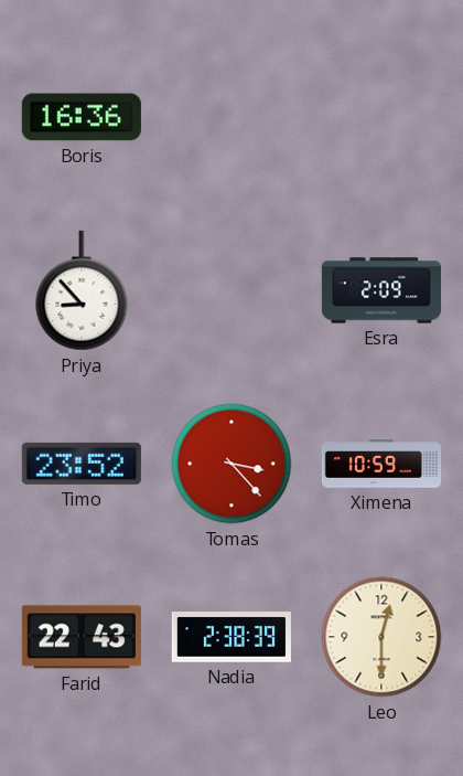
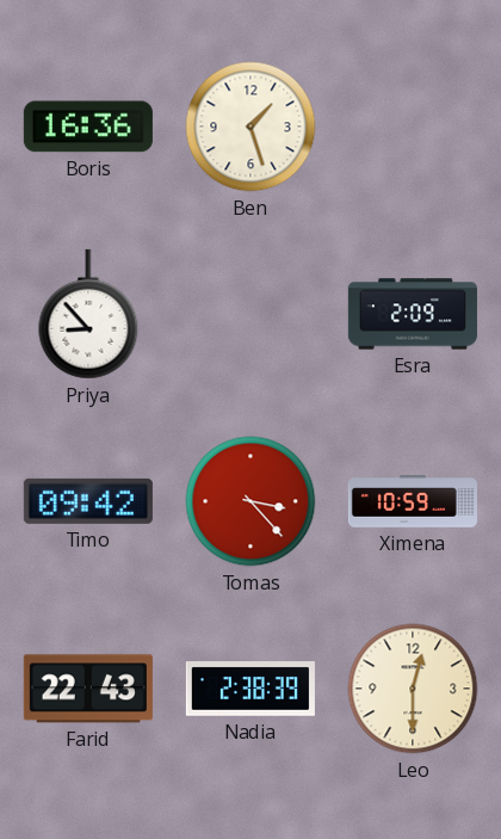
Ben: none -> 1:27 (250, 127)
Timo: 23:52 -> 09:42 (88, 501)
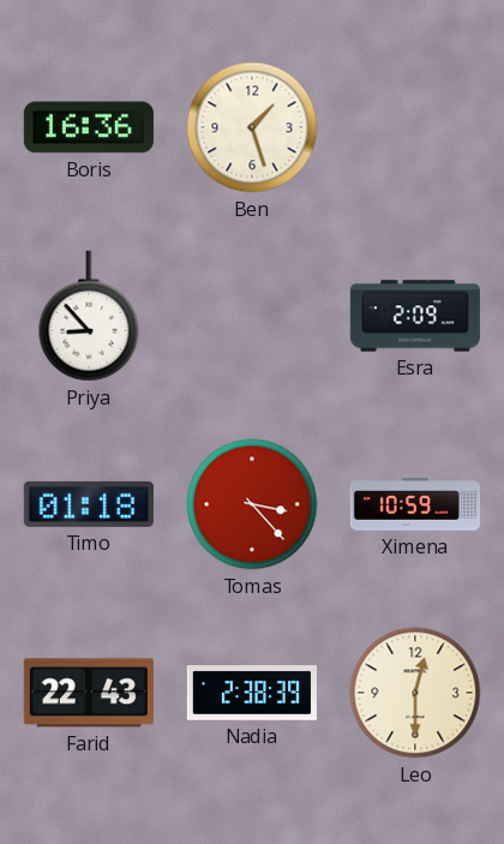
Timo: 09:42 -> 01:18 (89, 504)
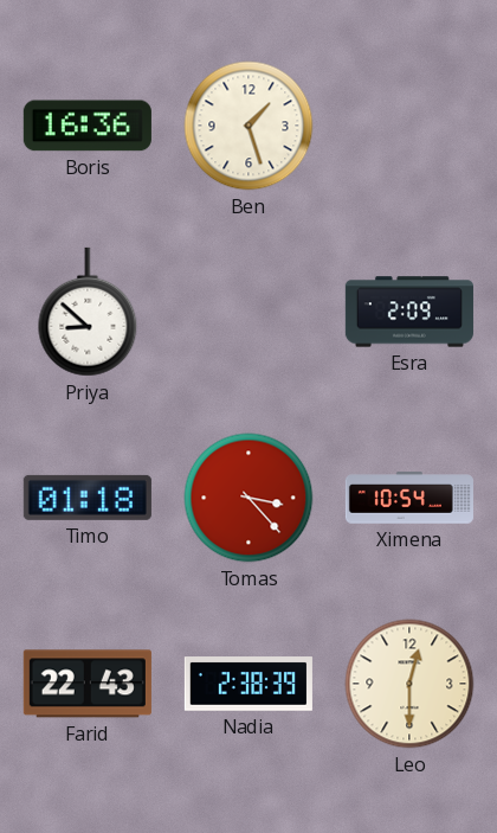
Priya: 8:53 -> 8:52 (88, 312)
Ximena: 10:59 -> 10:54 (409, 498)
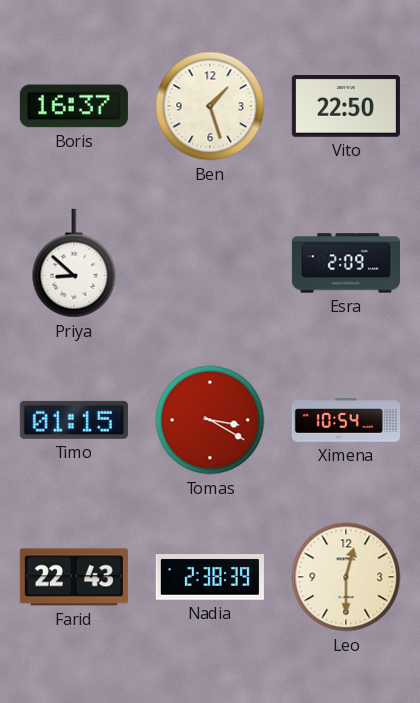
Boris: 16:36 -> 16:37 (74, 106)
Vito: none -> 22:50 (346, 107)
Timo: 01:18 -> 01:15 (74, 420)
Tomas: 3:23 -> 3:20 (210, 420)
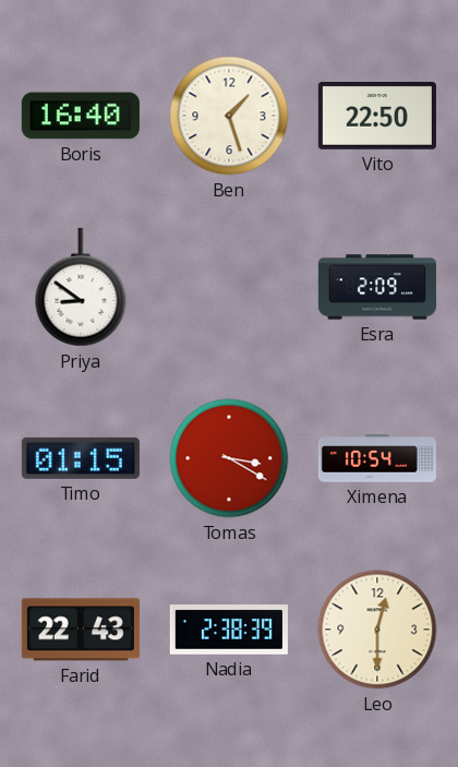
Boris: 16:37 -> 16:40 (81, 116)
Priya: 8:52 -> 8:51 (81, 287)
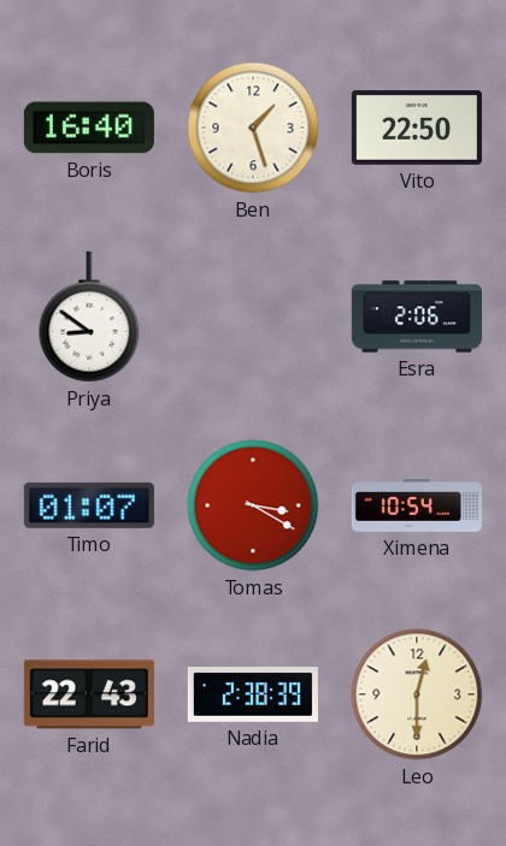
Esra: 2:09 -> 2:06 (417, 316)
Timo: 01:15 -> 01:07 (89, 505)
